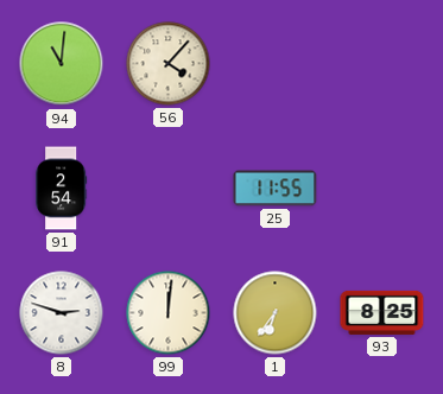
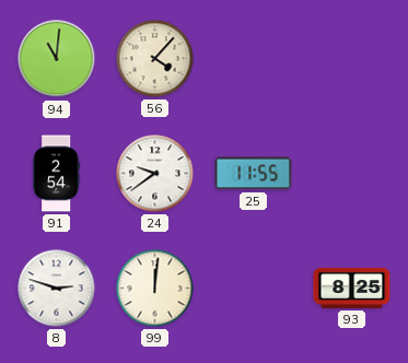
24: none -> 9:39 (155, 174)
1: 6:36 -> none (276, 313)
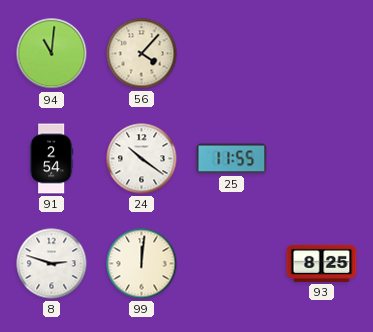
24: 9:39 -> 10:21 (142, 159)
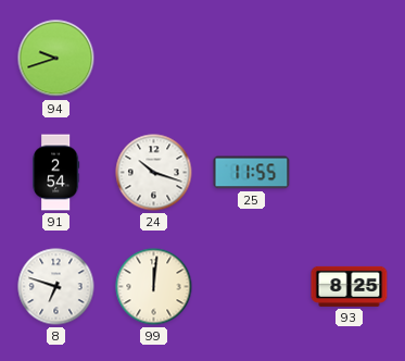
94: 11:01 -> 9:42 (56, 59)
56: 4:07 -> none (142, 54)
24: 10:21 -> 10:18 (154, 173)
8: 2:48 -> 6:48 (56, 287)
